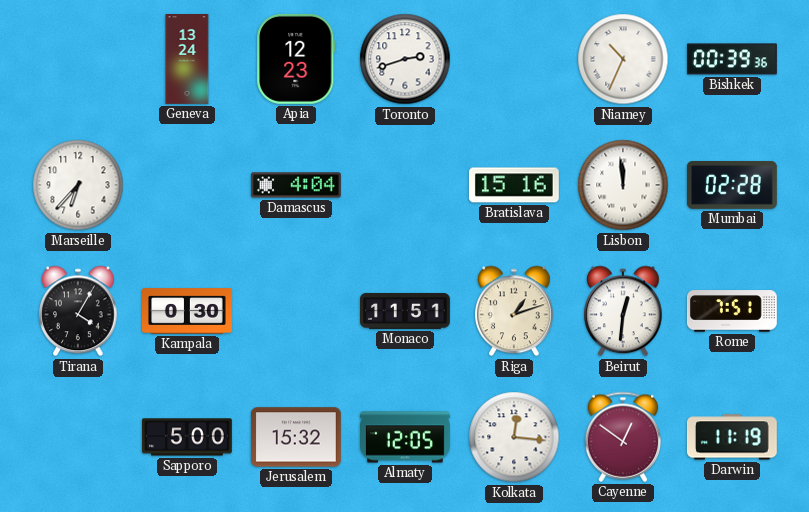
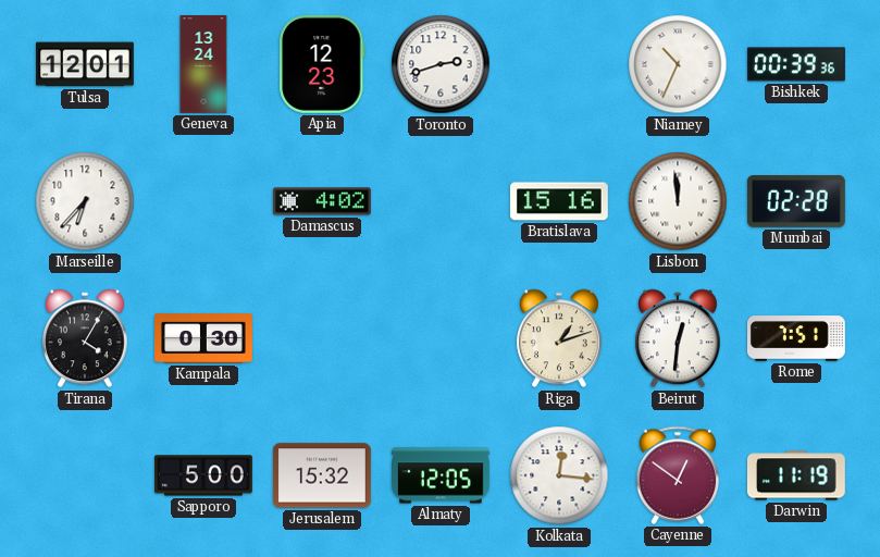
Tulsa: none -> 12:01 (86, 64)
Damascus: 4:04 -> 4:02 (322, 201)
Monaco: 11:51 -> none (406, 311)
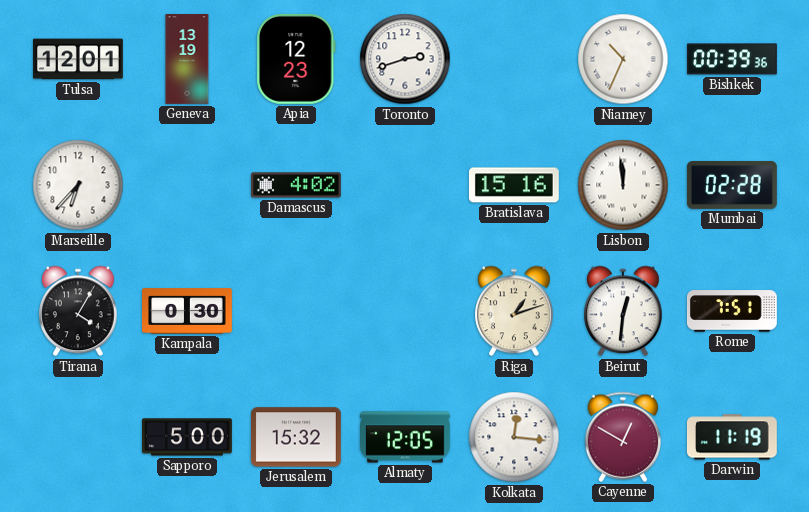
Geneva: 13:24 -> 13:19 (187, 60)
Cayenne: 12:51 -> 12:50 (623, 437)
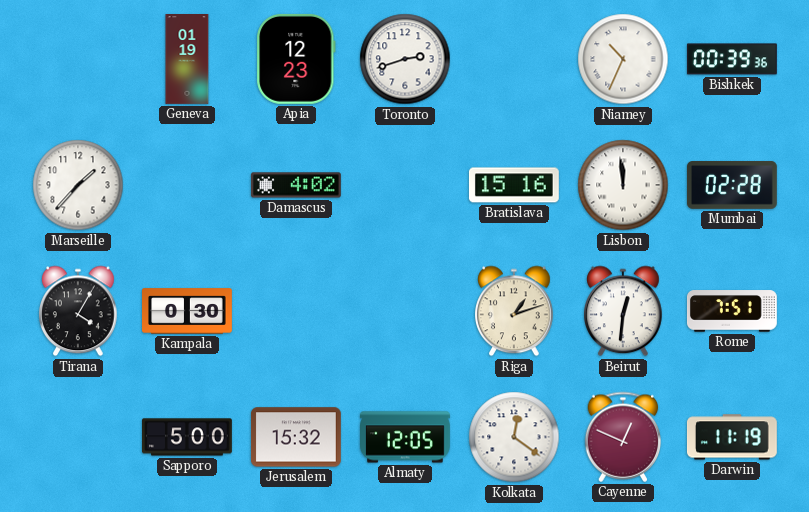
Tulsa: 12:01 -> none (79, 59)
Geneva: 13:19 -> 01:19 (187, 60)
Marseille: 6:37 -> 1:37 (78, 185)
Kolkata: 12:16 -> 12:21 (514, 437)
Cayenne: 12:50 -> 12:49 (623, 437)
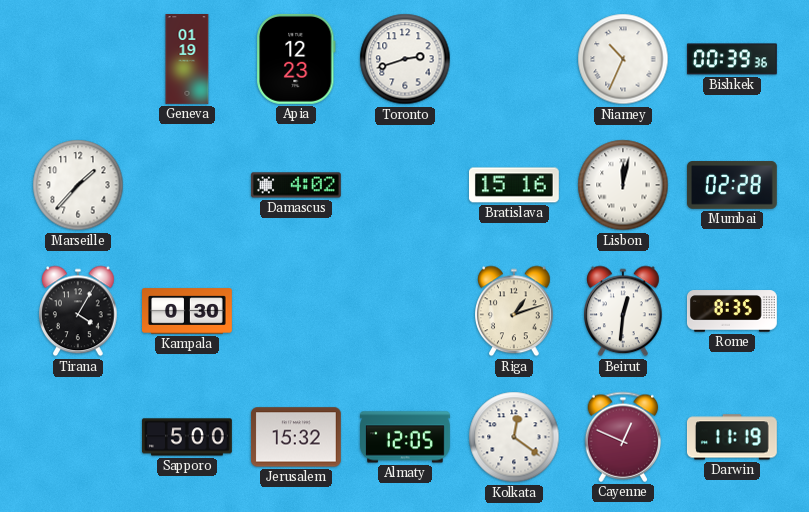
Lisbon: 11:59 -> 12:02 (623, 185)
Rome: 7:51 -> 8:35 (732, 311)
